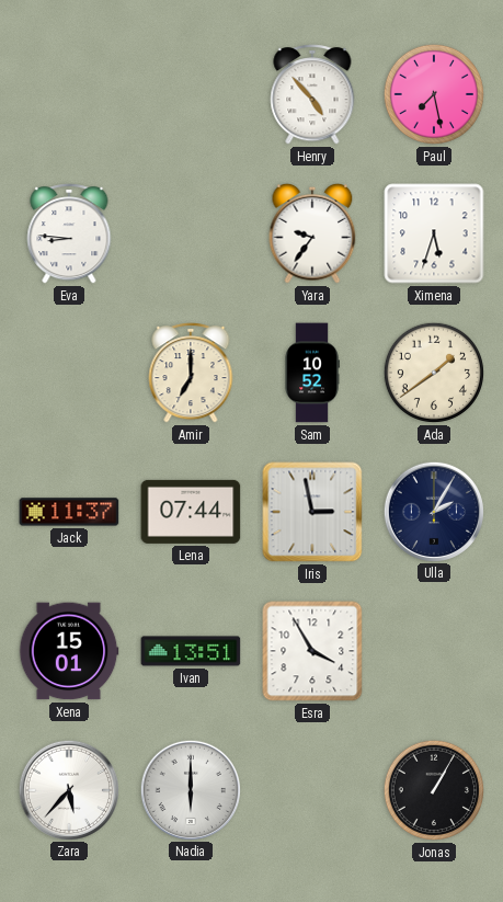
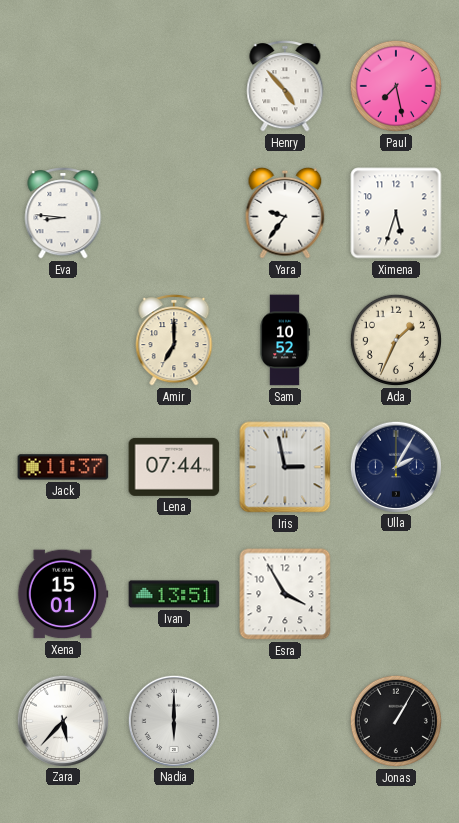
Ada: 1:39 -> 1:34 (396, 340)
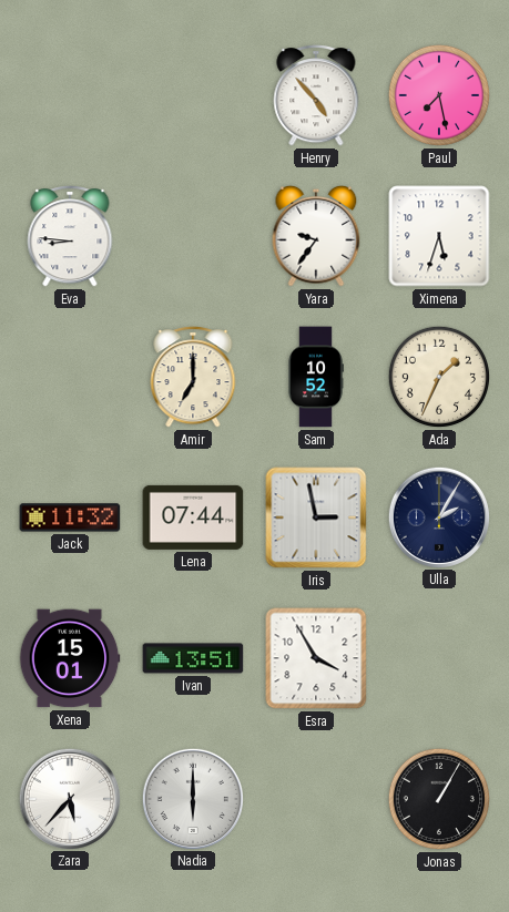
Jack: 11:37 -> 11:32 (70, 518)
